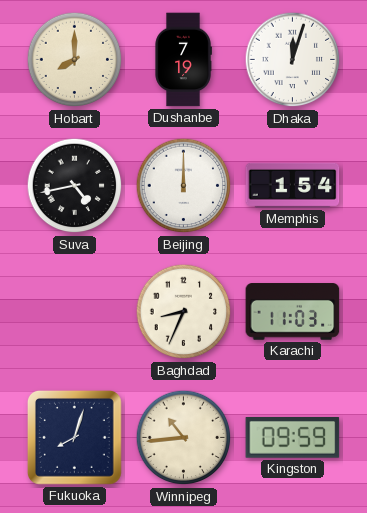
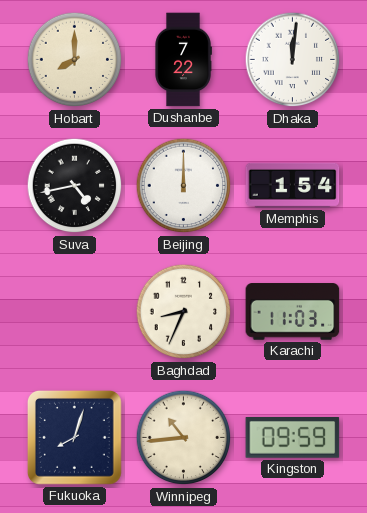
Dushanbe: 7:19 -> 7:22 (183, 60)
Dhaka: 12:03 -> 12:01 (293, 60)
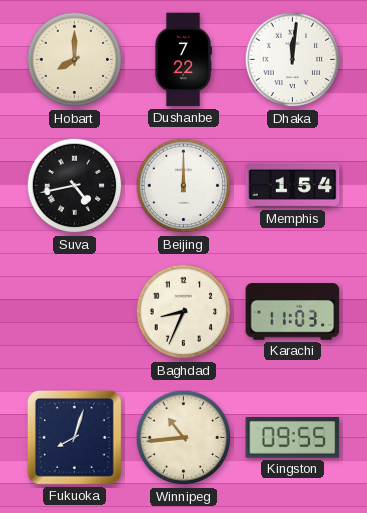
Kingston: 09:59 -> 09:55 (293, 438)
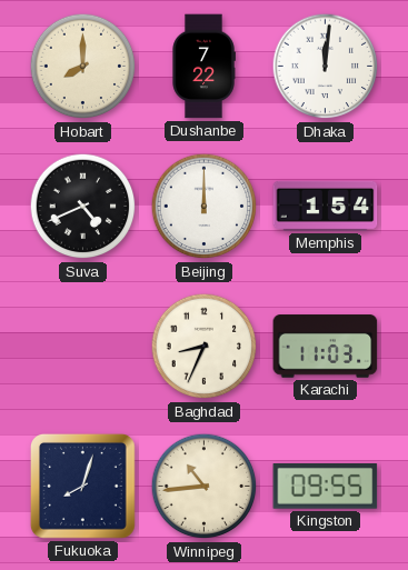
Suva: 4:43 -> 4:41 (83, 207)
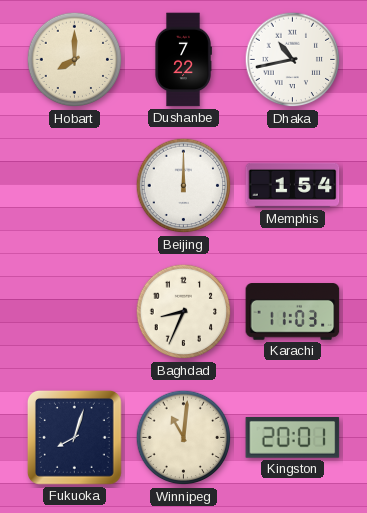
Dhaka: 12:01 -> 10:43 (293, 60)
Suva: 4:41 -> none (83, 207)
Winnipeg: 10:44 -> 11:01 (184, 438)
Kingston: 09:55 -> 20:01 (293, 438)
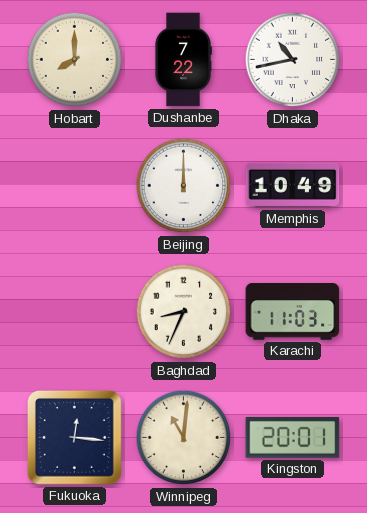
Memphis: 1:54 -> 10:49 (293, 185)
Fukuoka: 8:03 -> 12:16 (75, 438)
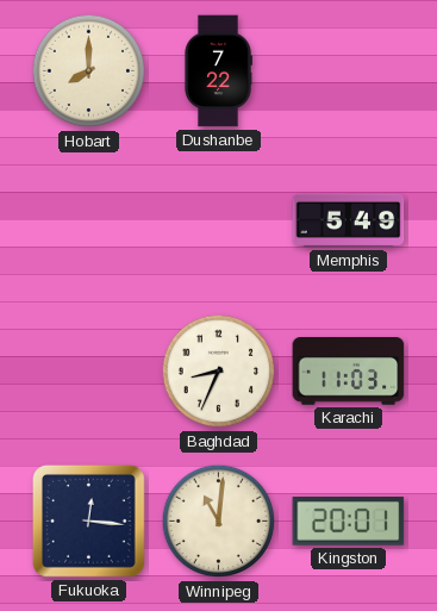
Dhaka: 10:43 -> none (293, 60)
Beijing: 12:00 -> none (184, 186)
Memphis: 10:49 -> 5:49 (349, 220)
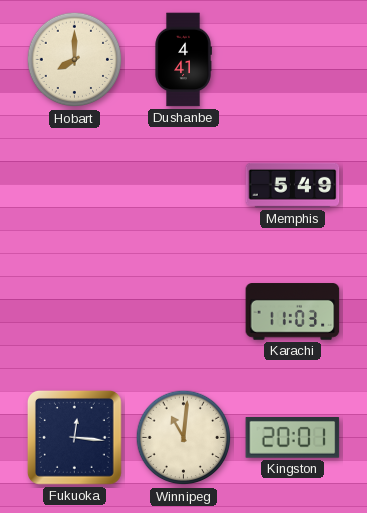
Dushanbe: 7:22 -> 4:41 (183, 60)
Baghdad: 8:34 -> none (219, 372)
